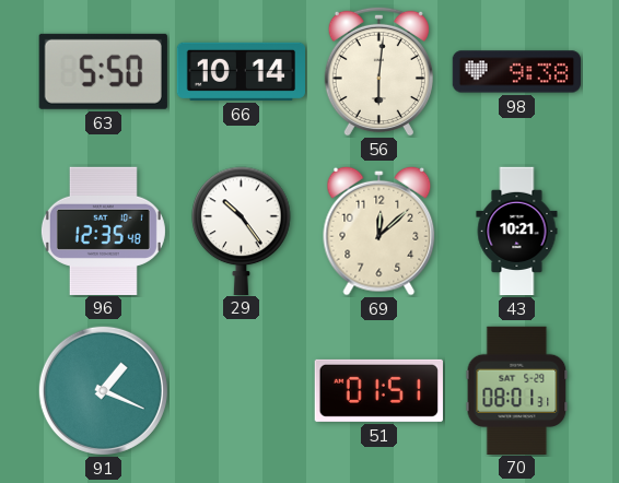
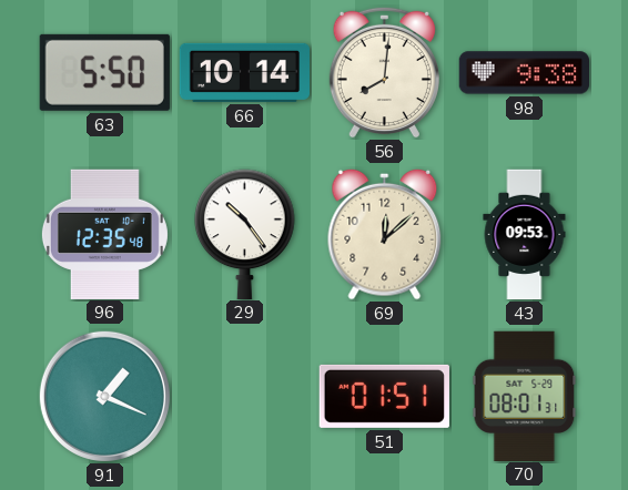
56: 6:01 -> 8:01 (384, 72)
43: 10:21 -> 09:53 (525, 235)
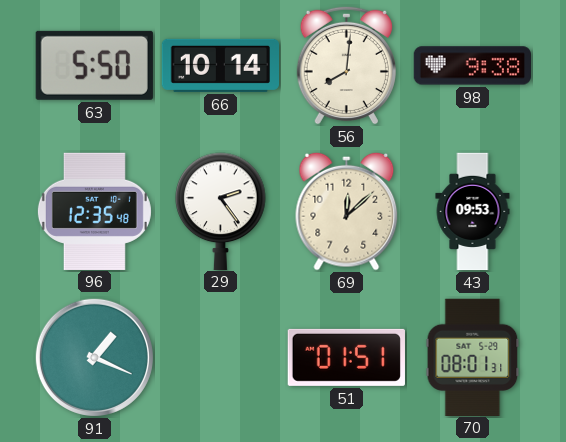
29: 10:24 -> 2:24 (221, 211)
